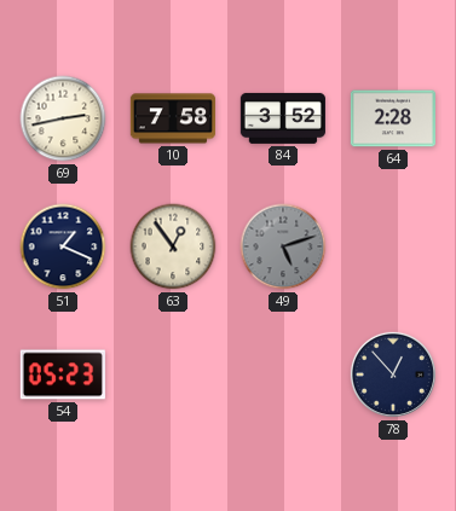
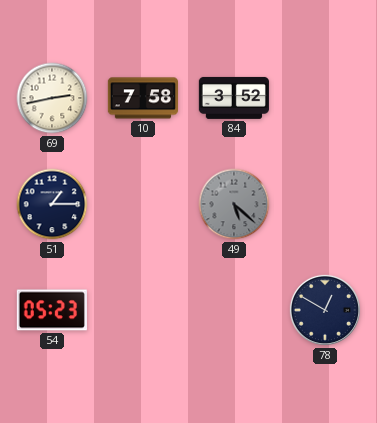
64: 2:28 -> none (392, 118)
51: 1:19 -> 1:15 (52, 204)
63: 12:54 -> none (173, 246)
49: 5:12 -> 5:22 (234, 204)
78: 12:53 -> 12:50 (325, 310)
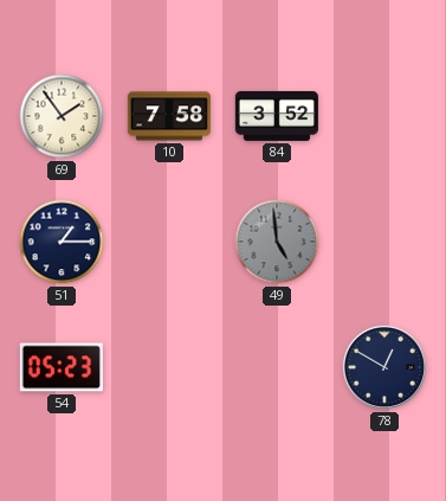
69: 2:43 -> 1:54 (62, 116)
49: 5:22 -> 4:59 (277, 242)
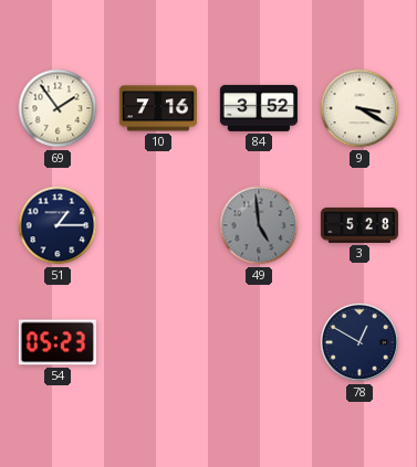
10: 7:58 -> 7:16 (157, 108)
9: none -> 3:20 (359, 108)
3: none -> 5:28 (358, 225)
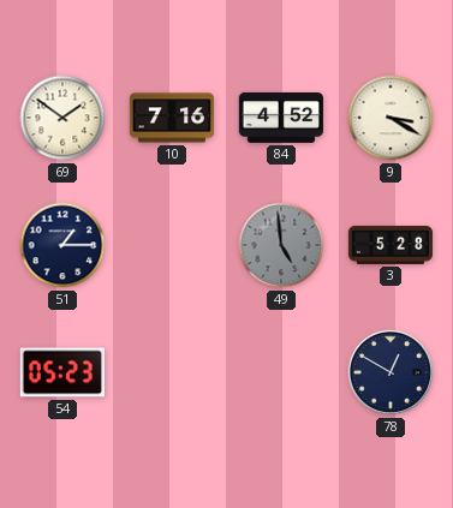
69: 1:54 -> 1:51 (62, 118)
84: 3:52 -> 4:52 (281, 118)
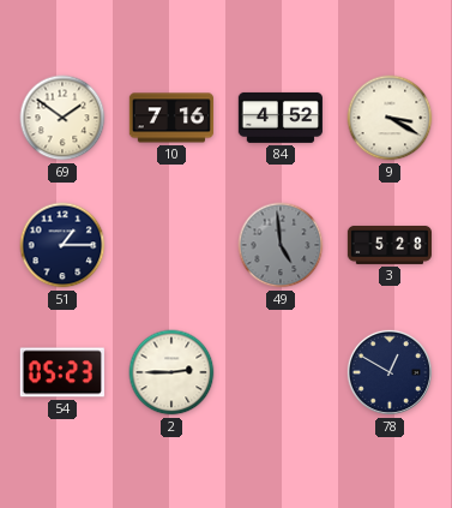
2: none -> 2:45 (171, 372)
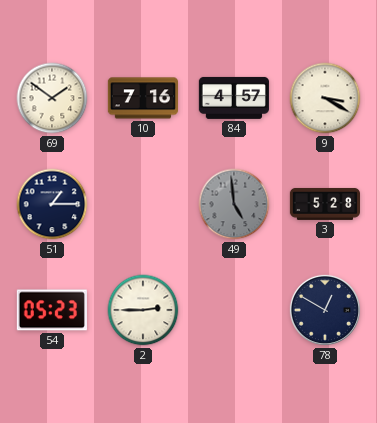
84: 4:52 -> 4:57 (234, 98)
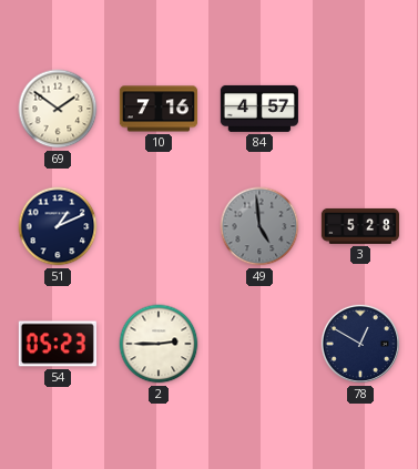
9: 3:20 -> none (325, 98)
51: 1:15 -> 1:11 (58, 226)
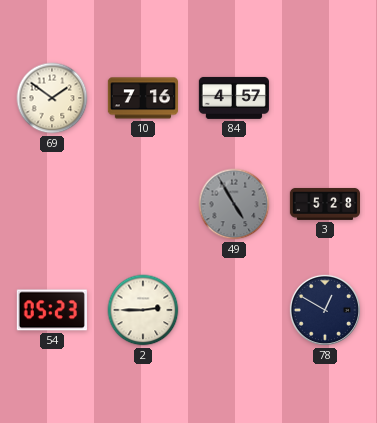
51: 1:11 -> none (58, 226)
49: 4:59 -> 4:55 (234, 204)
